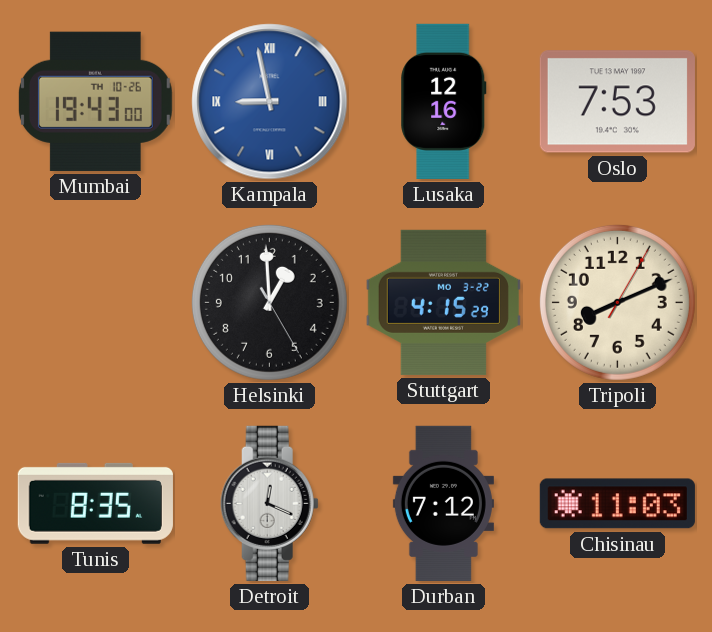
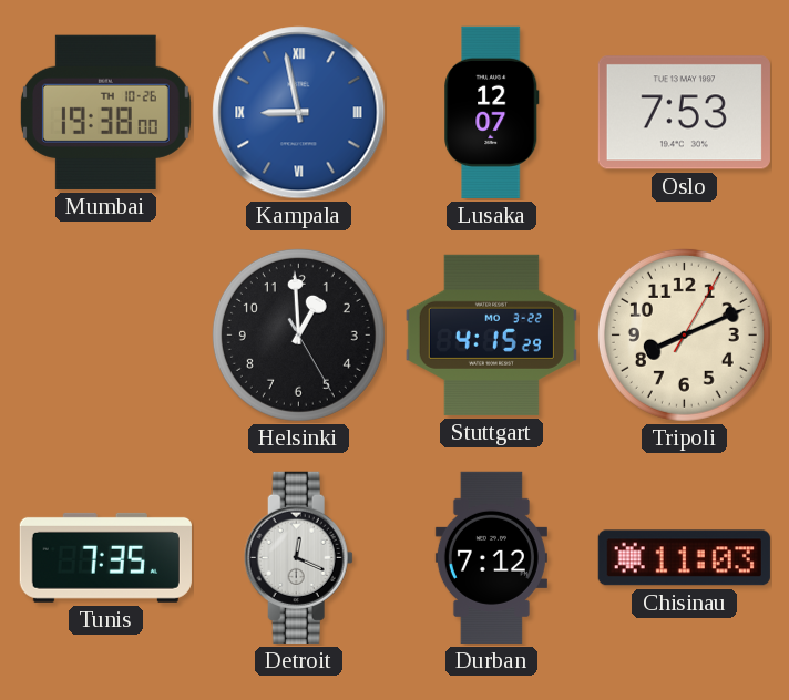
Mumbai: 19:43 -> 19:38 (105, 112)
Lusaka: 12:16 -> 12:07 (492, 112)
Tunis: 8:35 -> 7:35 (105, 557)
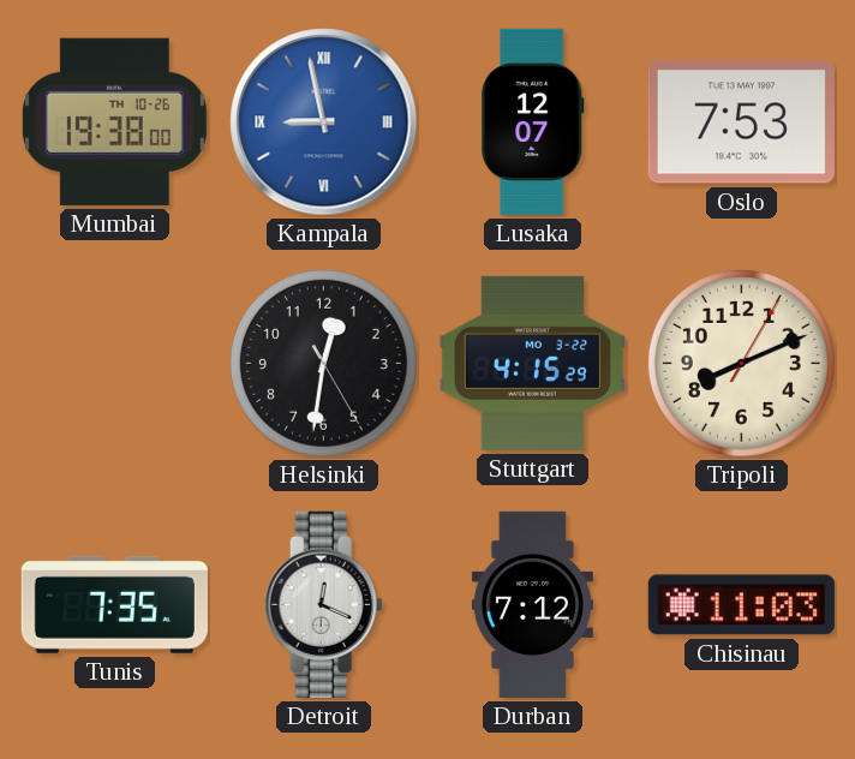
Helsinki: 12:59 -> 12:31 (323, 363)
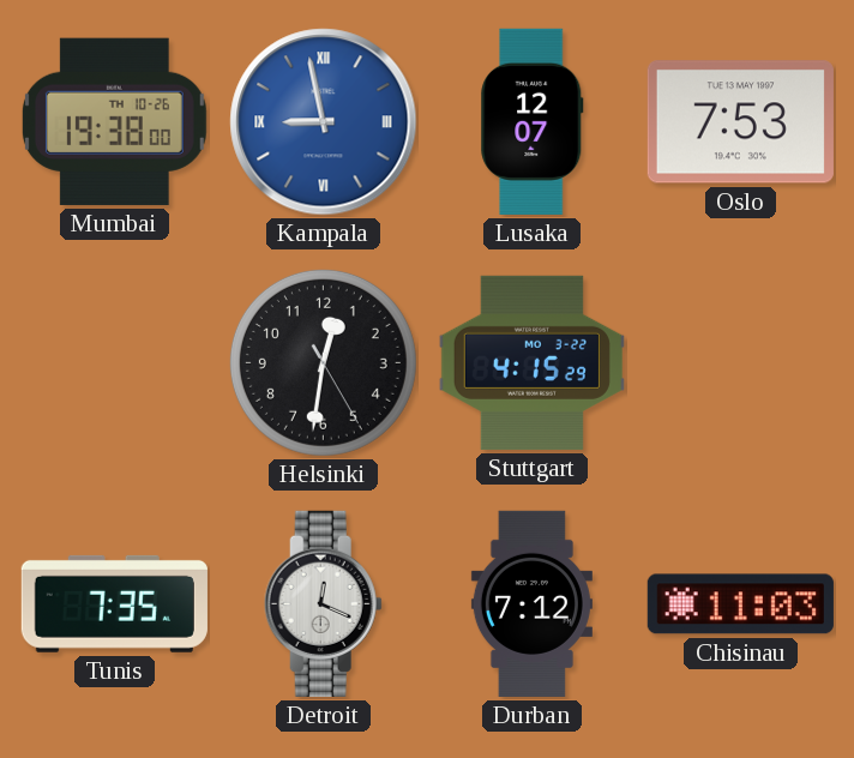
Tripoli: 8:11 -> none (741, 363)
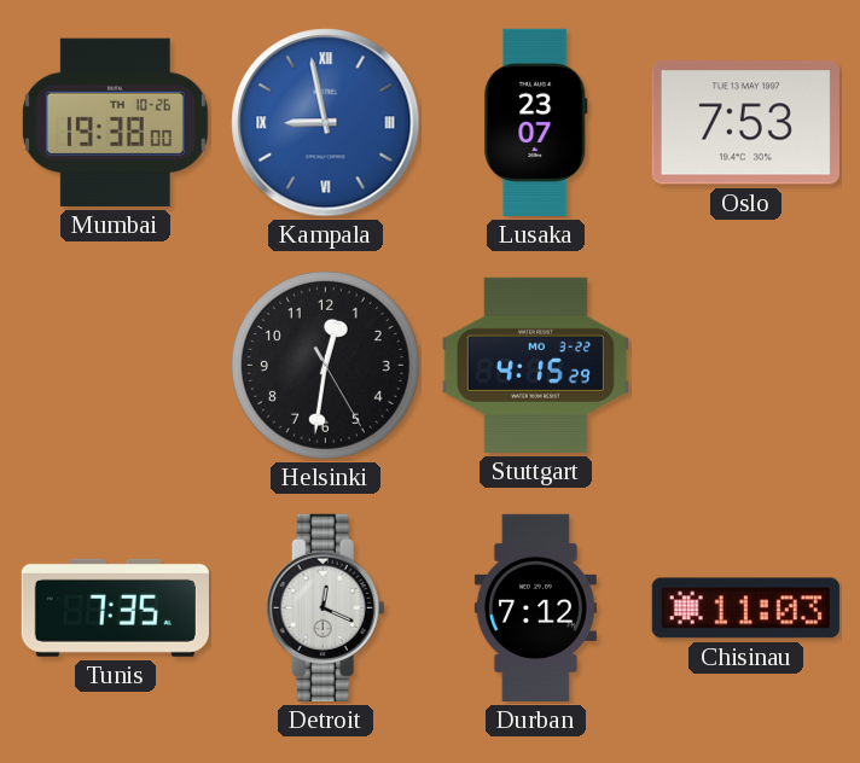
Lusaka: 12:07 -> 23:07 (536, 122)
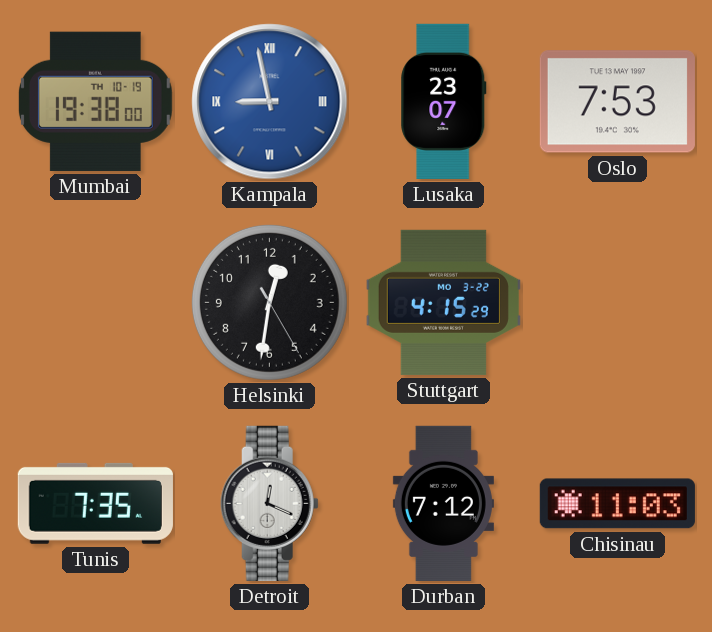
Mumbai date: TH 10-26 -> TH 10-19 (95, 101)
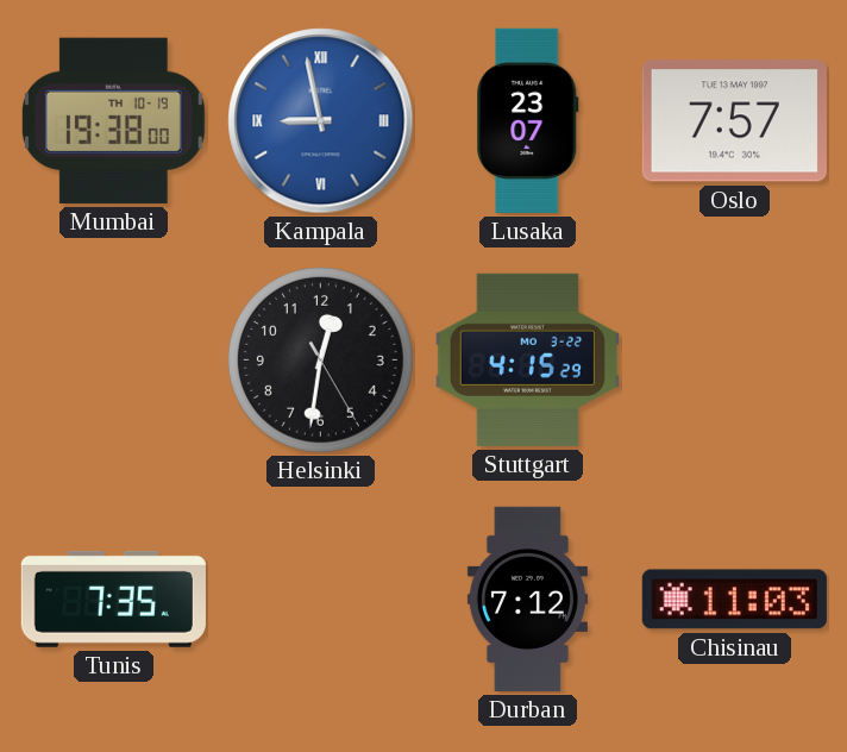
Oslo: 7:53 -> 7:57 (734, 121)
Detroit: 12:19 -> none (269, 503)
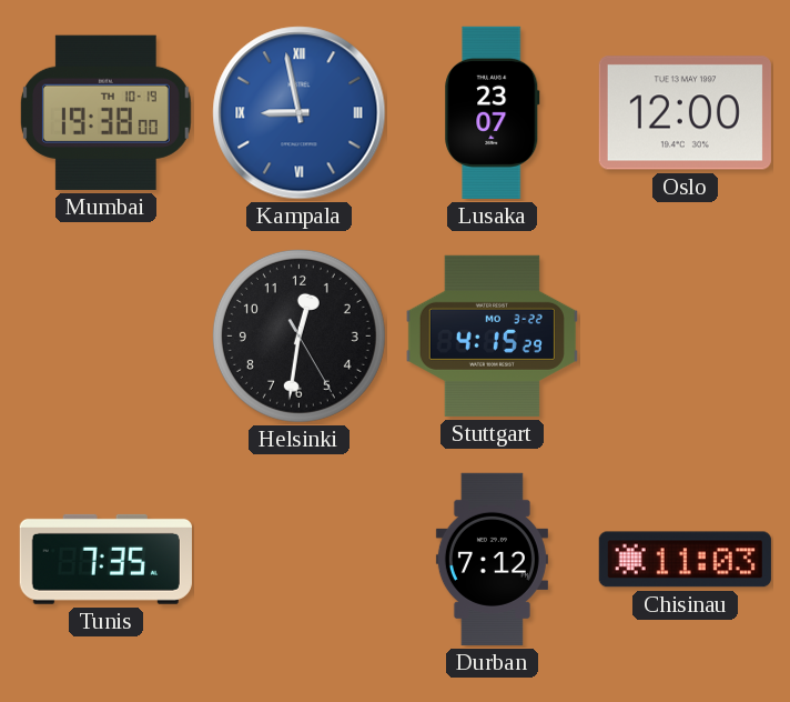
Oslo: 7:57 -> 12:00 (685, 113)
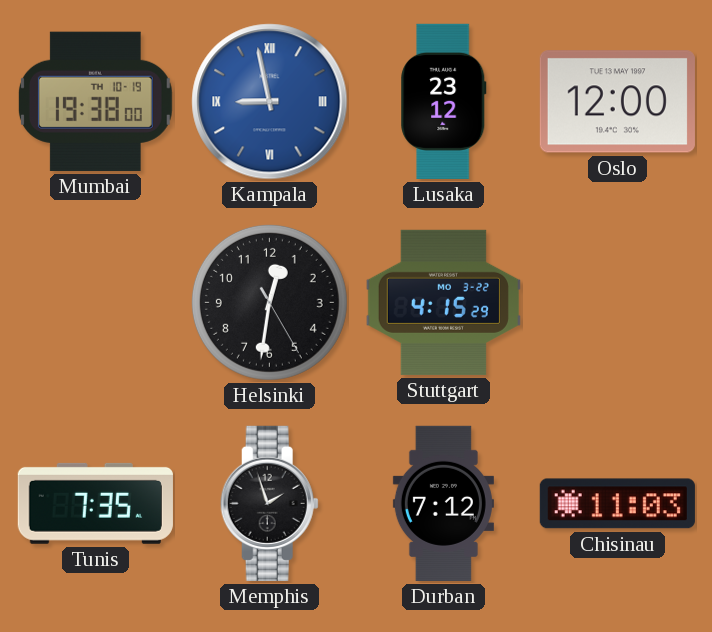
Lusaka: 23:07 -> 23:12 (444, 101)
Memphis: none -> 1:57 (269, 503)
